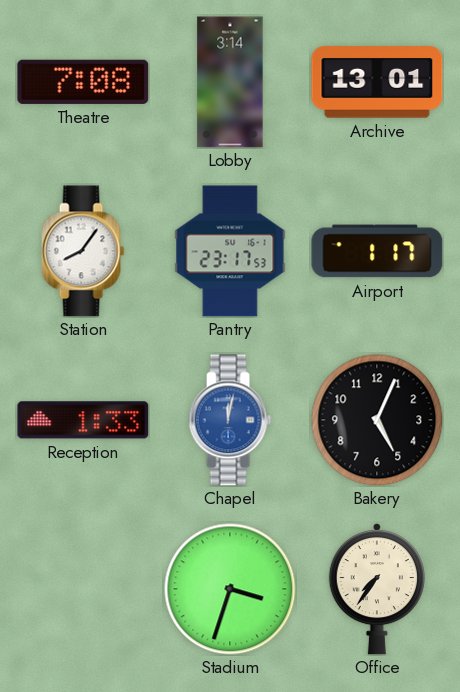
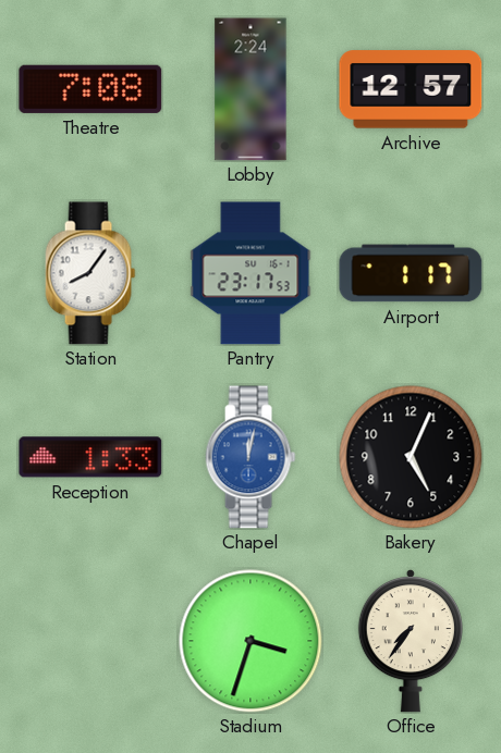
Lobby: 3:14 -> 2:24 (250, 89)
Archive: 13:01 -> 12:57 (411, 89)
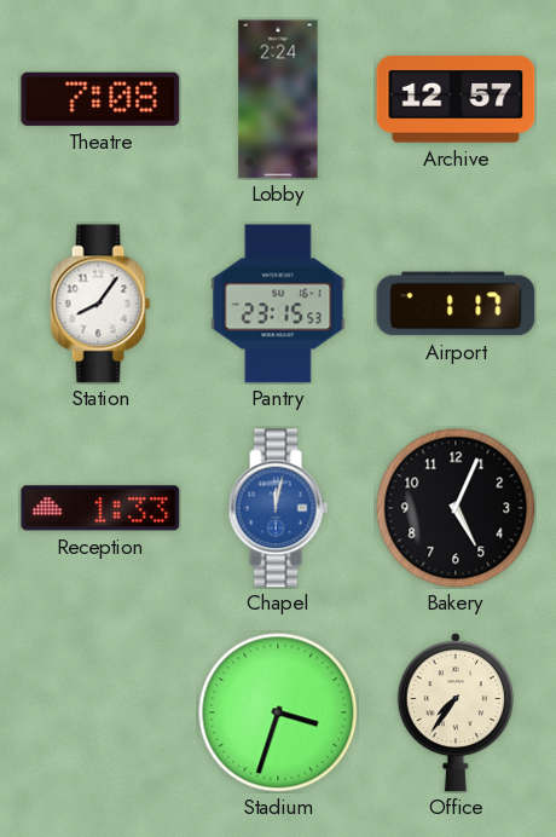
Pantry: 23:17 -> 23:15 (278, 304)
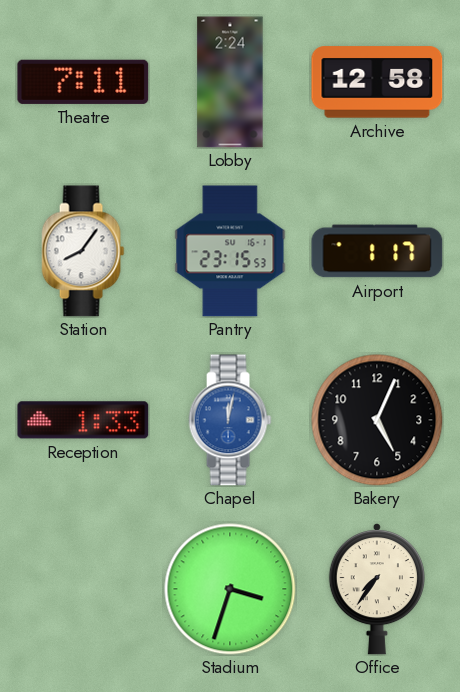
Theatre: 7:08 -> 7:11 (83, 82)
Archive: 12:57 -> 12:58 (377, 82)
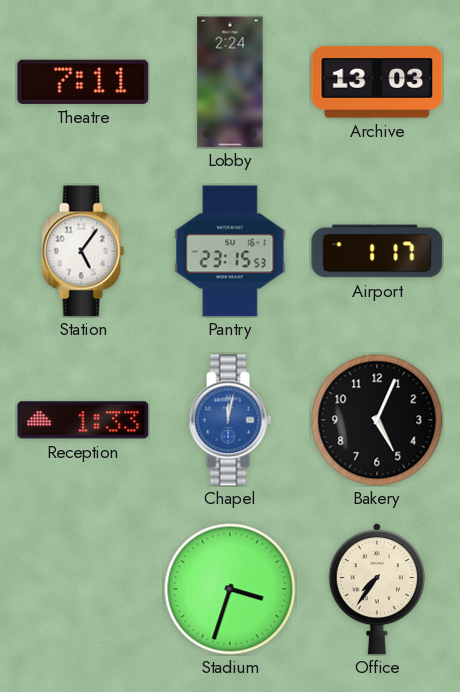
Archive: 12:58 -> 13:03 (377, 82)
Station: 8:06 -> 5:06 (83, 251)
